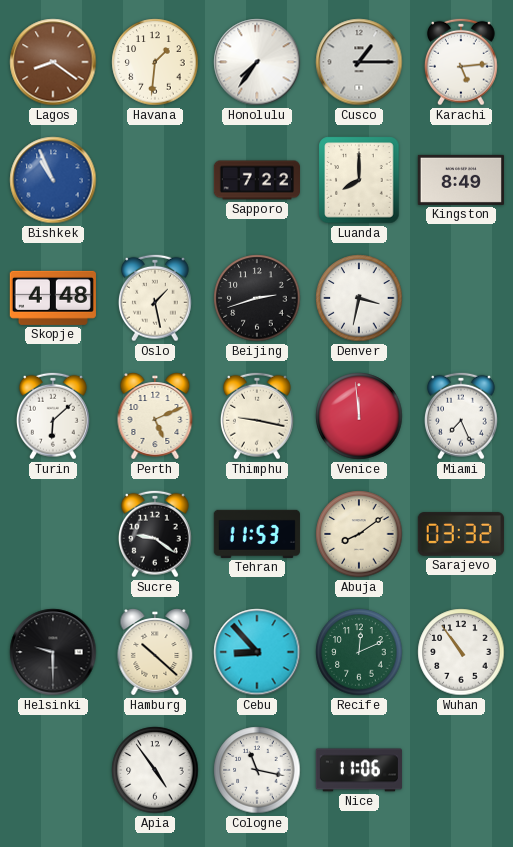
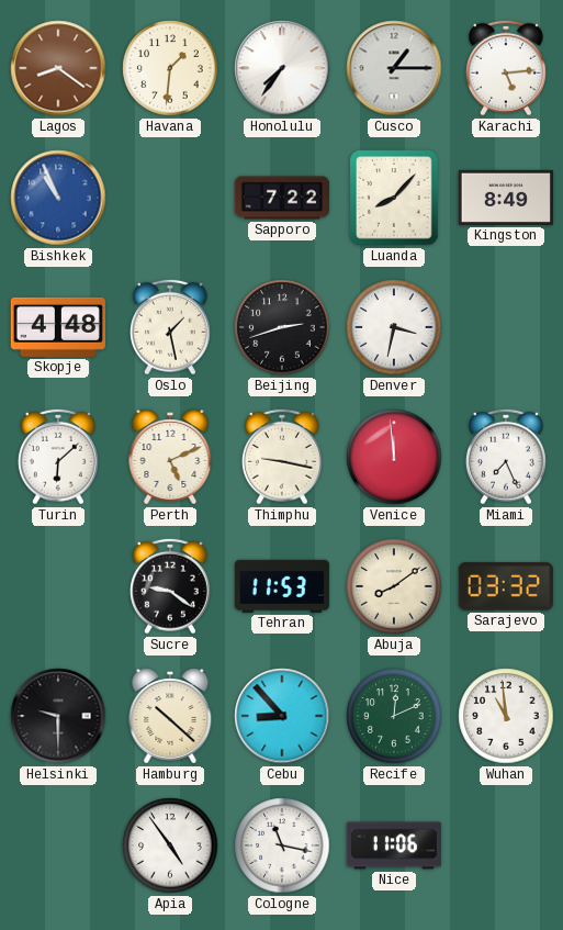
Luanda: 8:00 -> 8:07 (394, 198)
Wuhan: 10:54 -> 10:59 (506, 716)
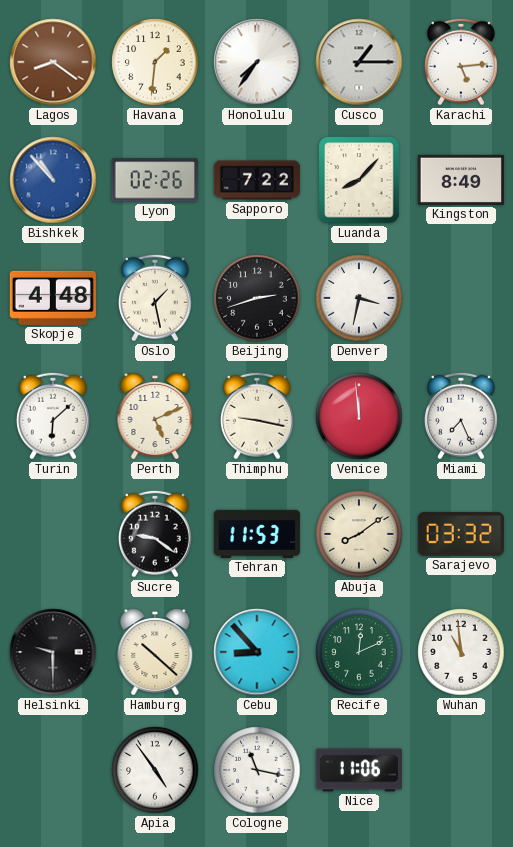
Bishkek: 10:56 -> 10:53 (53, 180)
Lyon: none -> 02:26 (155, 180)
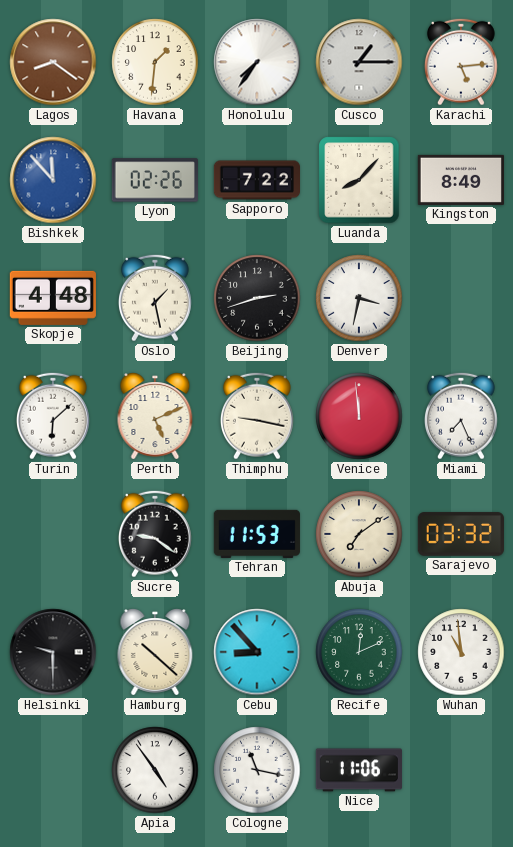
Bishkek: 10:53 -> 11:53 (53, 180)
Abuja: 8:09 -> 7:09 (359, 534)
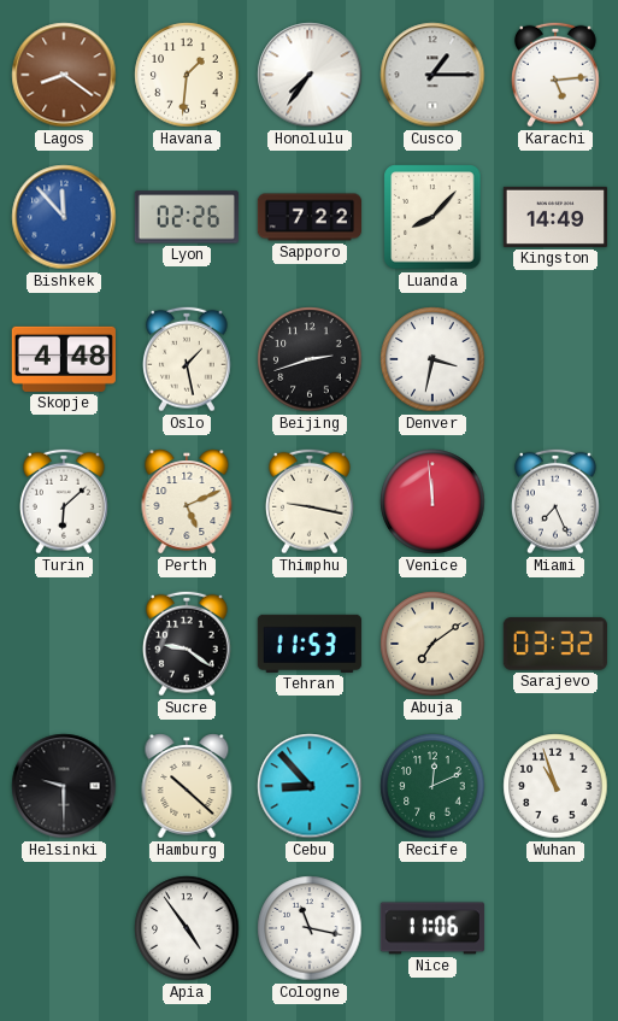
Kingston: 8:49 -> 14:49 (555, 217)
Wuhan: 10:59 -> 10:57 (555, 786)
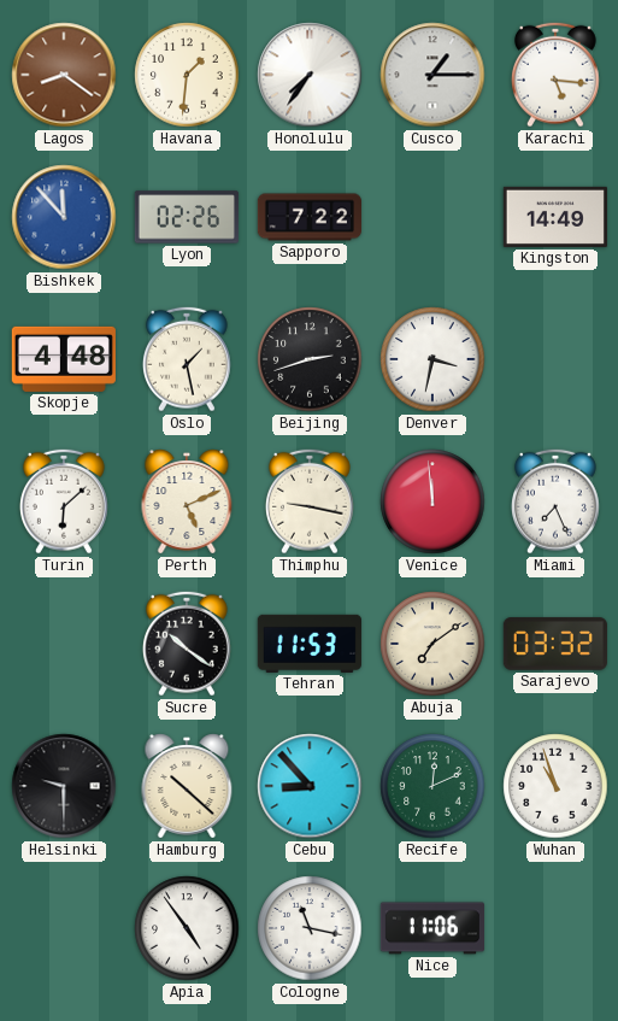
Karachi: 5:14 -> 5:16 (555, 75)
Luanda: 8:07 -> none (432, 217)
Sucre: 9:21 -> 10:21 (187, 644)
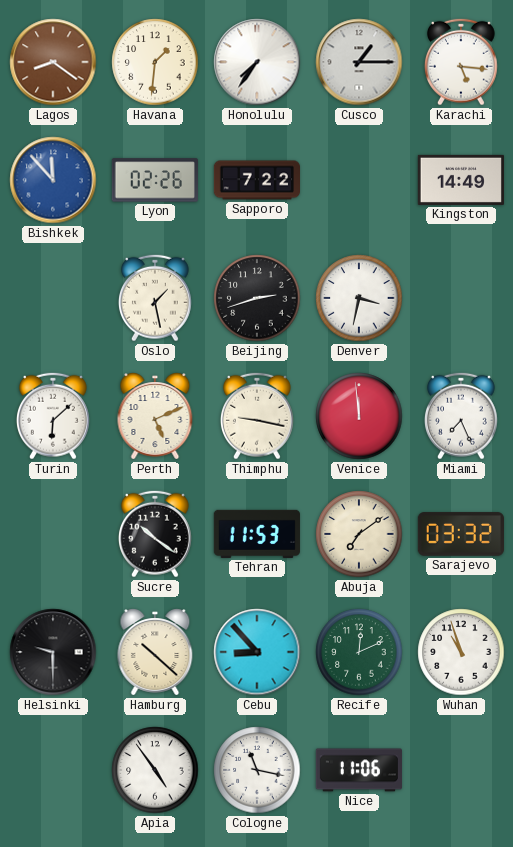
Skopje: 4:48 -> none (64, 359)
